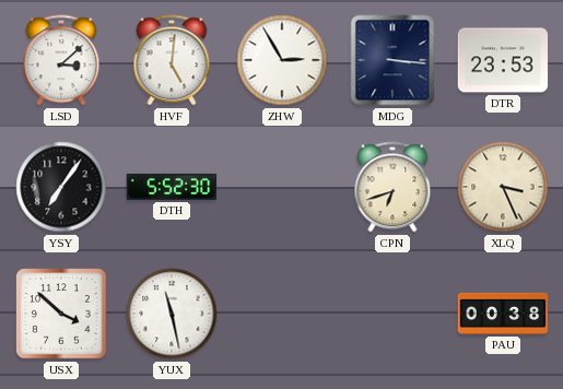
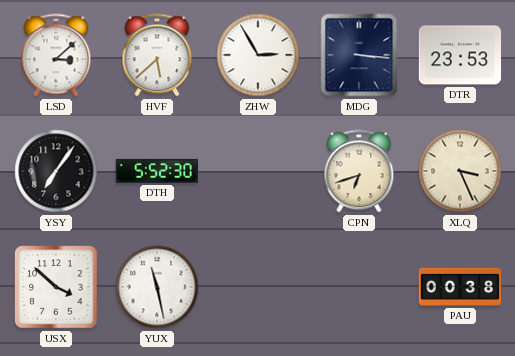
HVF: 5:01 -> 5:38 (157, 55)
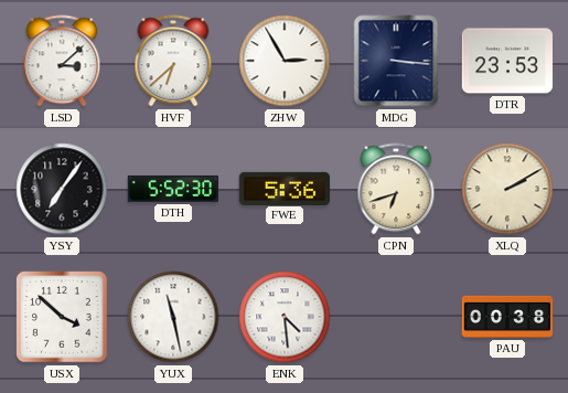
HVF: 5:38 -> 6:38 (173, 61)
FWE: none -> 5:36 (285, 188)
XLQ: 3:26 -> 2:10 (507, 189)
ENK: none -> 4:29 (285, 317)
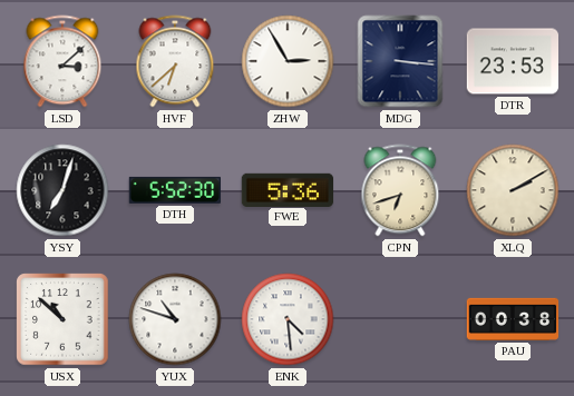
YSY: 7:06 -> 7:03 (62, 190)
USX: 3:52 -> 10:52 (62, 319)
YUX: 11:28 -> 10:48 (175, 319)
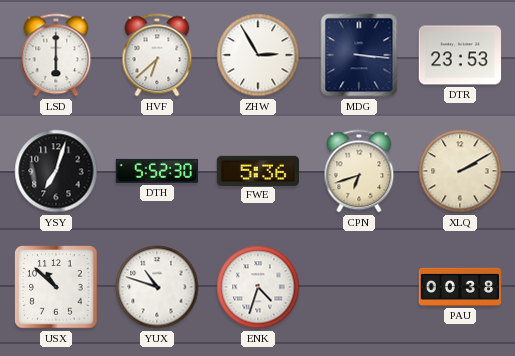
LSD: 3:08 -> 6:00 (56, 55)
ENK: 4:29 -> 4:33 (258, 287)
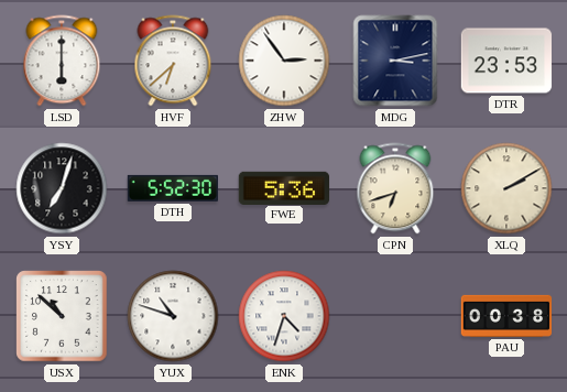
ZHW: 2:55 -> 2:54 (284, 61)
MDG: 3:16 -> 3:13 (395, 61)
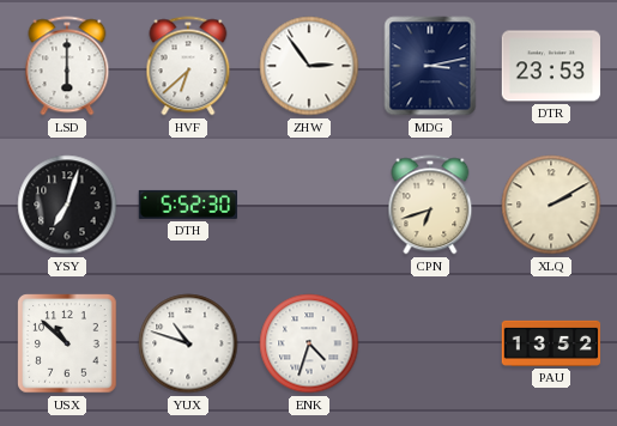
FWE: 5:36 -> none (284, 187)
PAU: 00:38 -> 13:52 (551, 343)
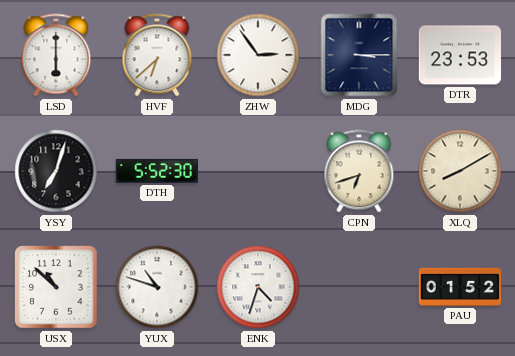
MDG: 3:13 -> 3:15 (359, 55)
XLQ: 2:10 -> 8:10 (460, 171)
PAU: 13:52 -> 01:52 (460, 287)
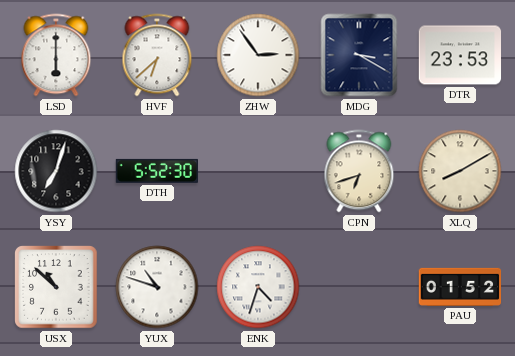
MDG: 3:15 -> 3:20 (359, 55)
